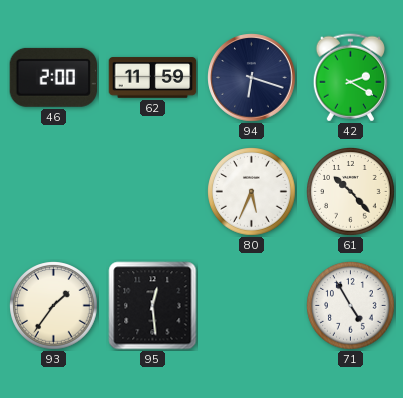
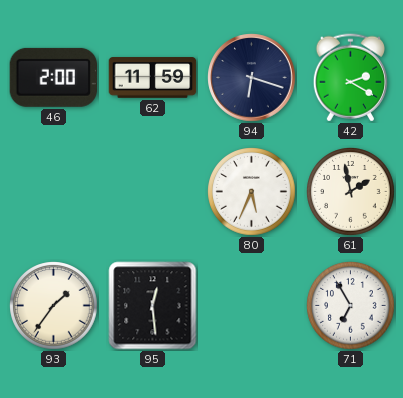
61: 10:23 -> 1:58 (351, 192)
71: 4:55 -> 6:55 (351, 306)
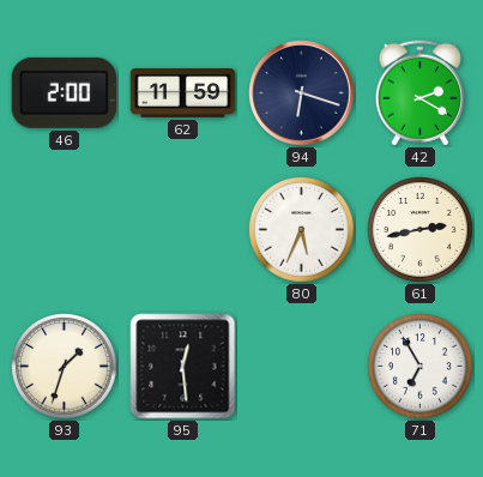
61: 1:58 -> 2:43 (421, 230)
93: 1:36 -> 1:33 (65, 367)
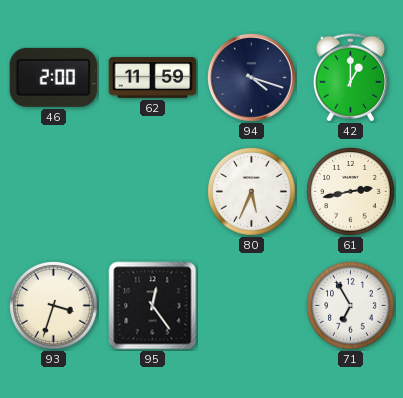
94: 6:18 -> 4:18 (252, 78)
42: 2:20 -> 1:00 (350, 78)
93: 1:33 -> 3:33 (54, 306)
95: 12:29 -> 12:24 (153, 306)
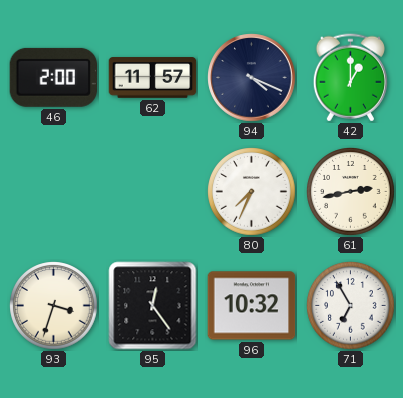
62: 11:59 -> 11:57 (153, 78)
94: 4:18 -> 4:19 (252, 78)
80: 5:34 -> 7:34 (252, 192)
96: none -> 10:32 (252, 306)
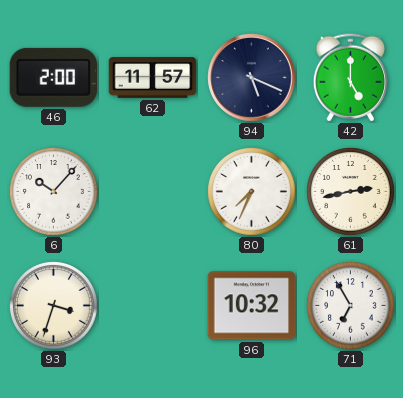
94: 4:19 -> 5:19 (252, 78)
42: 1:00 -> 5:00 (350, 78)
6: none -> 10:07 (54, 192)
95: 12:24 -> none (153, 306)
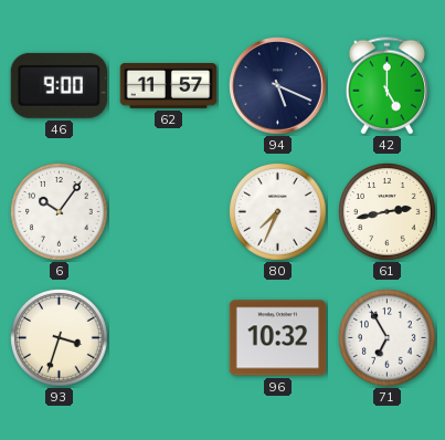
46: 2:00 -> 9:00 (59, 85)
6: 10:07 -> 10:06 (60, 212)
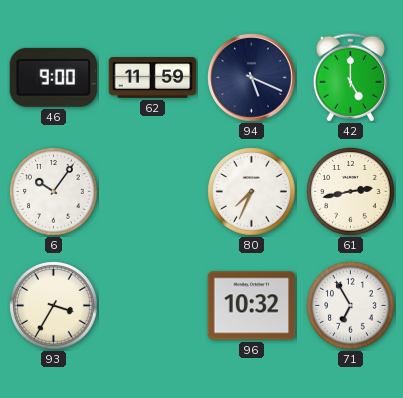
62: 11:57 -> 11:59 (153, 78)
93: 3:33 -> 3:35 (54, 306)
